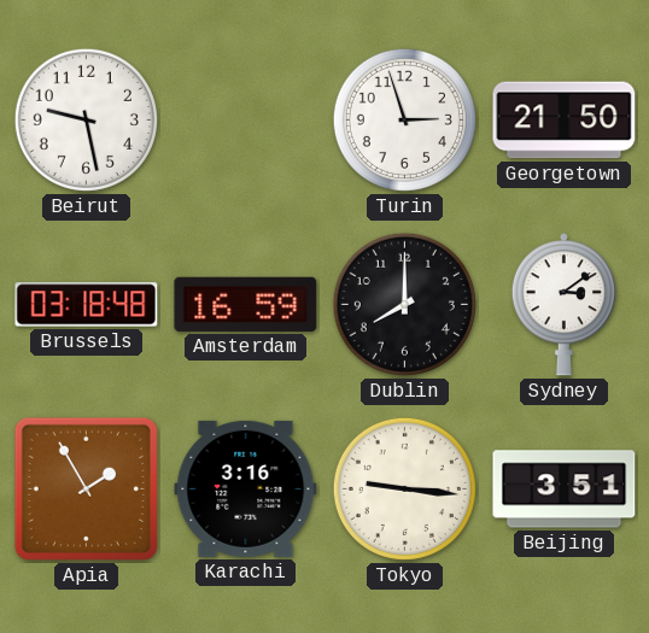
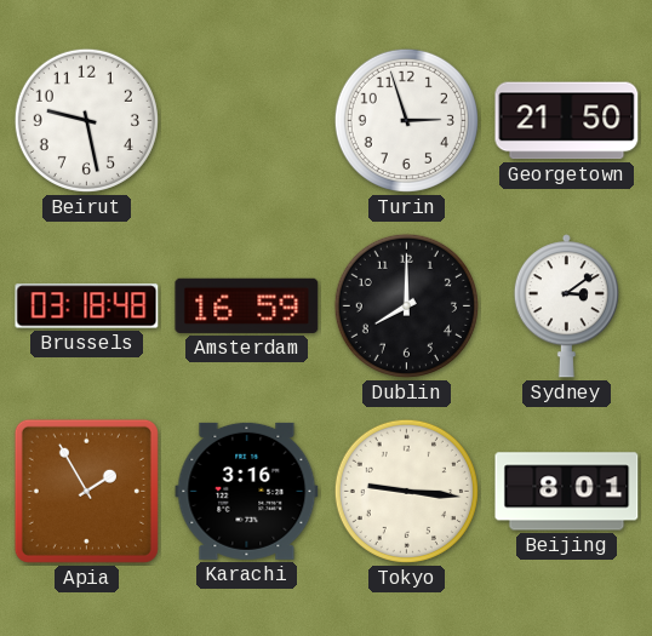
Beijing: 3:51 -> 8:01 (567, 492)
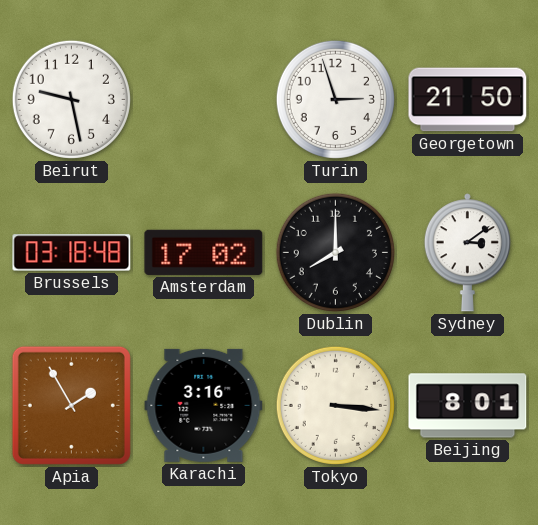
Amsterdam: 16:59 -> 17:02 (204, 252)
Tokyo: 9:16 -> 3:16 (335, 405)
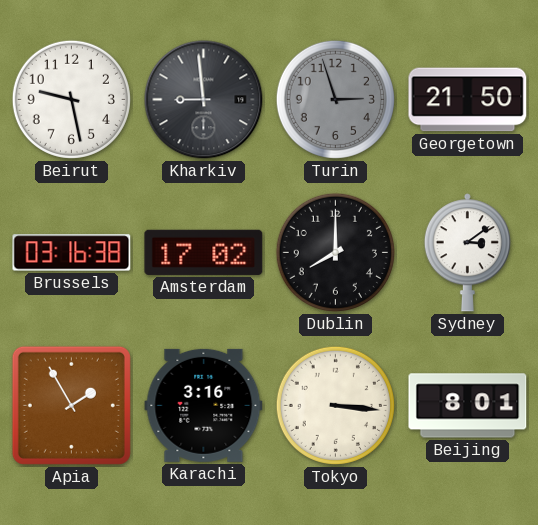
Kharkiv: none -> 8:59 (204, 100)
Turin dial: white -> grey (335, 99)
Brussels: 03:18 -> 03:16 (72, 253)
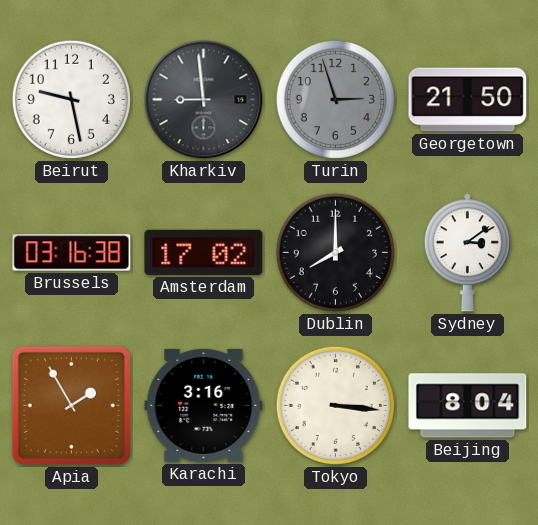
Beijing: 8:01 -> 8:04 (468, 406)
